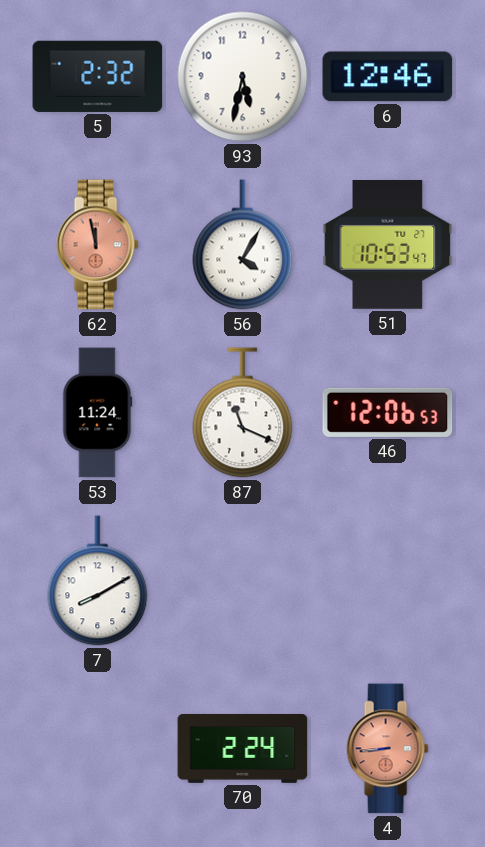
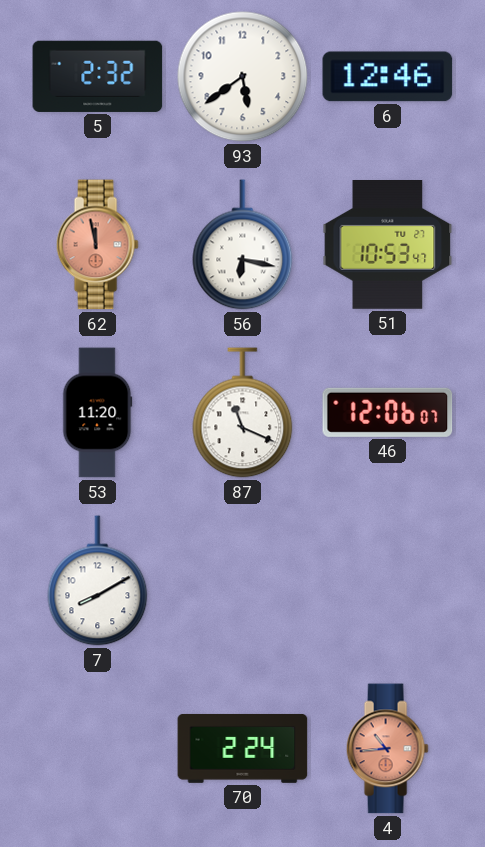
93: 5:32 -> 5:39 (243, 77)
56: 4:05 -> 6:17 (243, 245)
53: 11:24 -> 11:20 (97, 413)
46: 12:06:53 -> 12:06:07 (388, 412)
4: 8:44 -> 10:44 (387, 749)
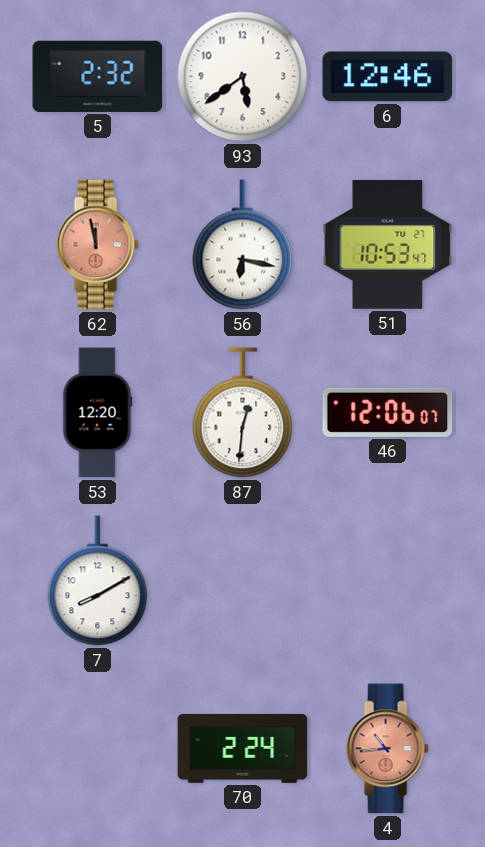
53: 11:20 -> 12:20 (97, 413)
87: 11:19 -> 12:31 (243, 413)
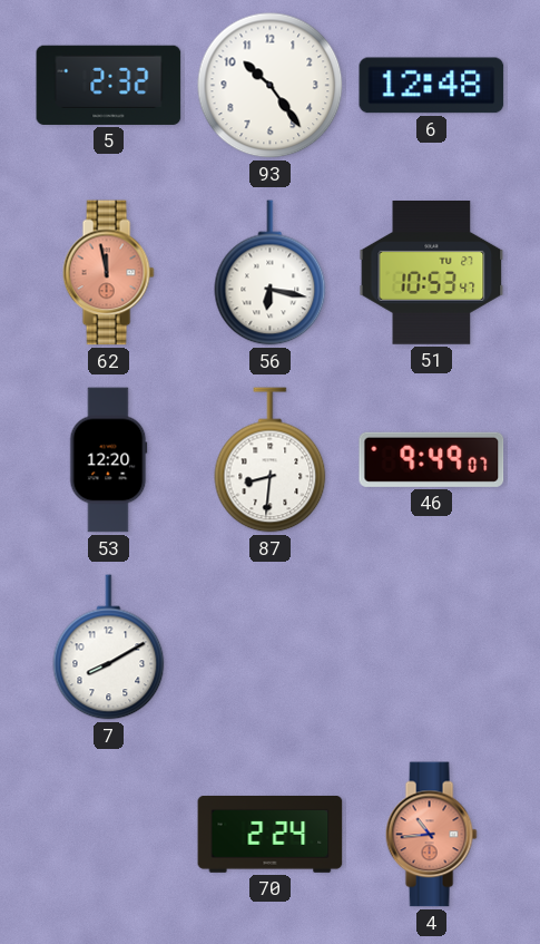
93: 5:39 -> 10:24 (271, 86)
6: 12:46 -> 12:48 (432, 86)
87: 12:31 -> 8:31 (271, 460)
46: 12:06 -> 9:49 (432, 459)
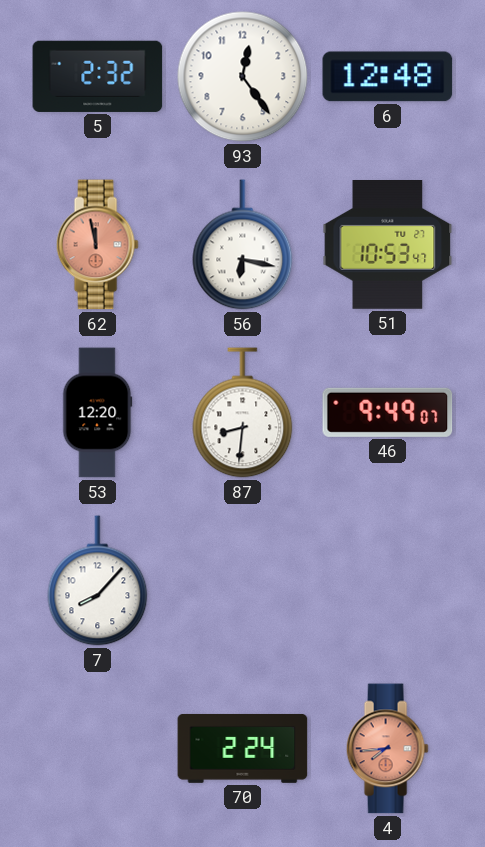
93: 10:24 -> 12:24 (243, 77)
7: 8:10 -> 8:07 (98, 581)
4: 10:44 -> 7:44 (387, 749)
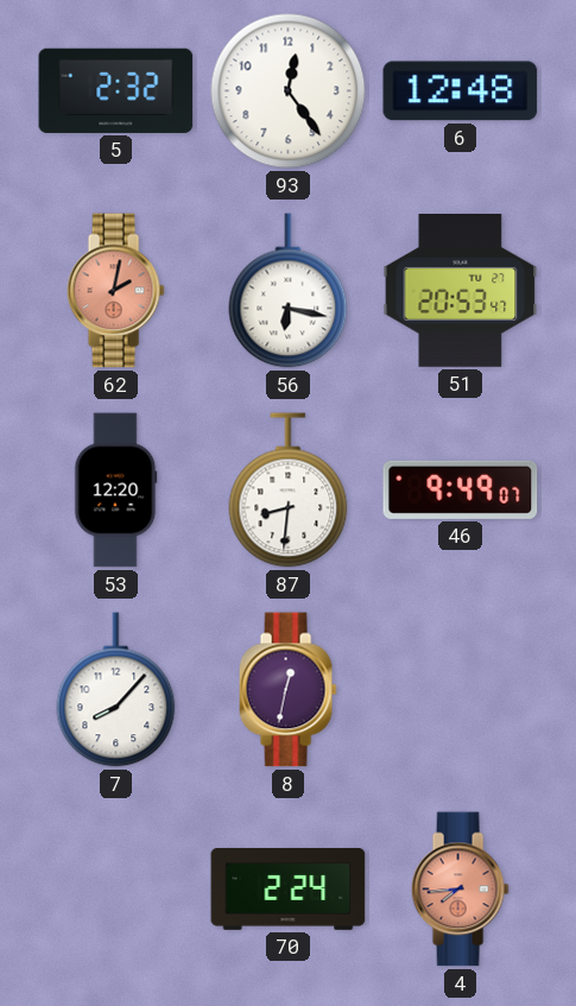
62: 11:58 -> 2:02 (115, 291)
51: 10:53 -> 20:53 (461, 291)
8: none -> 12:32 (287, 690)
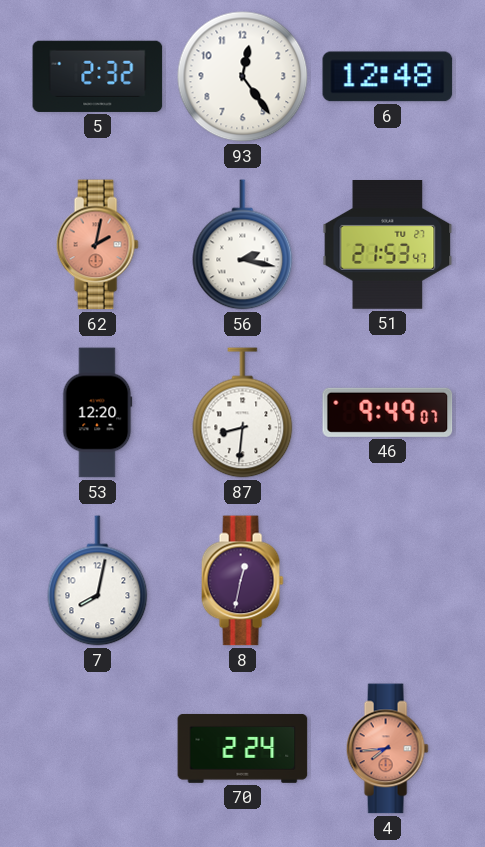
56: 6:17 -> 2:17 (243, 245)
51: 20:53 -> 21:53 (388, 245)
7: 8:07 -> 8:02 (98, 581)
